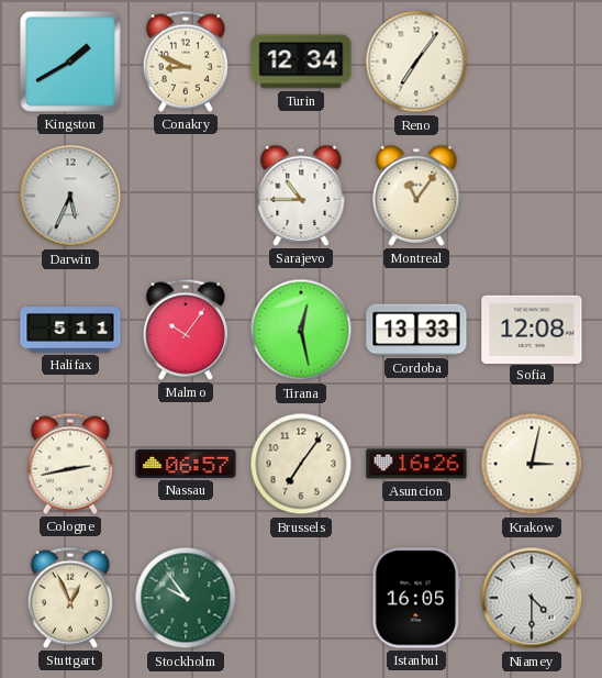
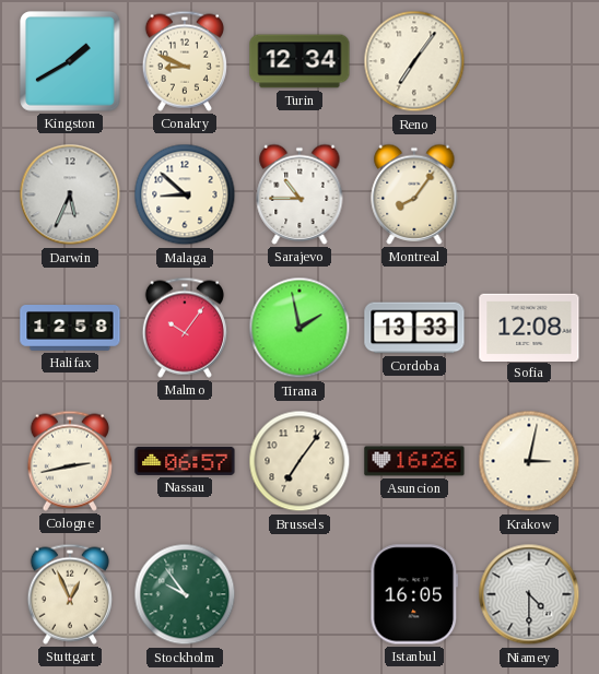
Malaga: none -> 8:52 (185, 194)
Montreal: 11:06 -> 8:06 (414, 194)
Halifax: 5:11 -> 12:58 (70, 328)
Tirana: 12:28 -> 1:58 (299, 328)
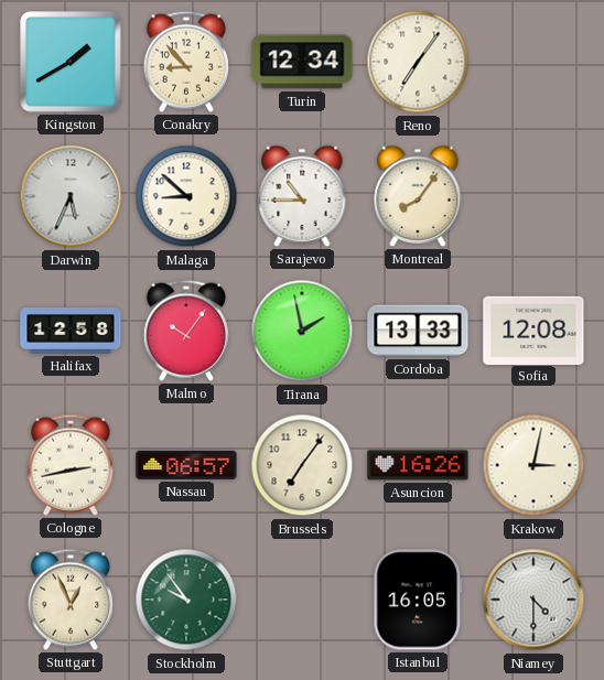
Conakry: 8:49 -> 8:53 (186, 62)
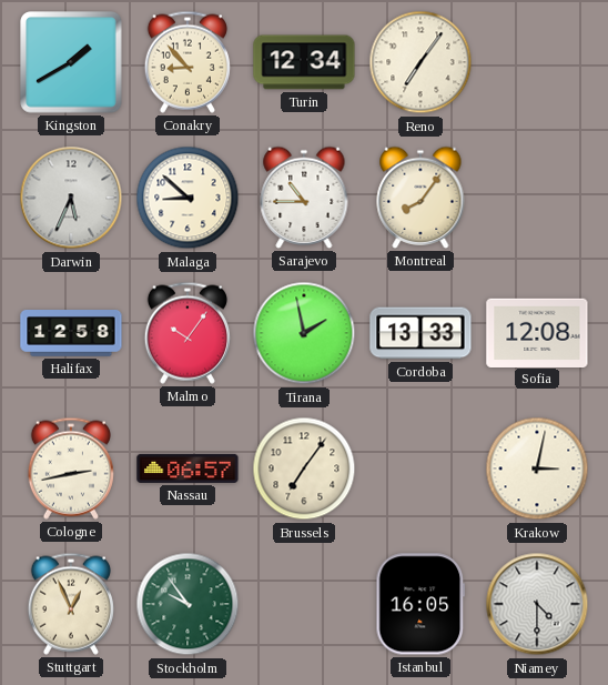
Asuncion: 16:26 -> none (418, 465)
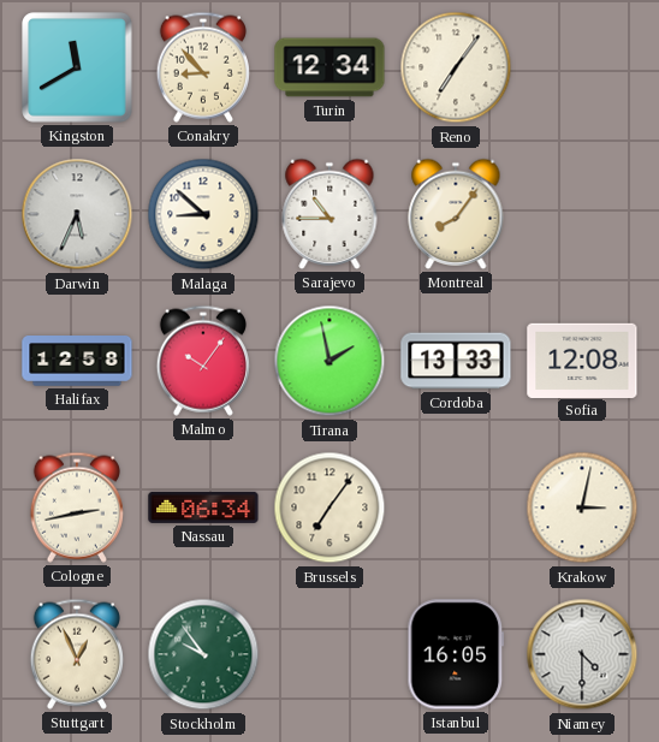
Kingston: 1:40 -> 11:40 (77, 67)
Nassau: 06:57 -> 06:34 (203, 507)
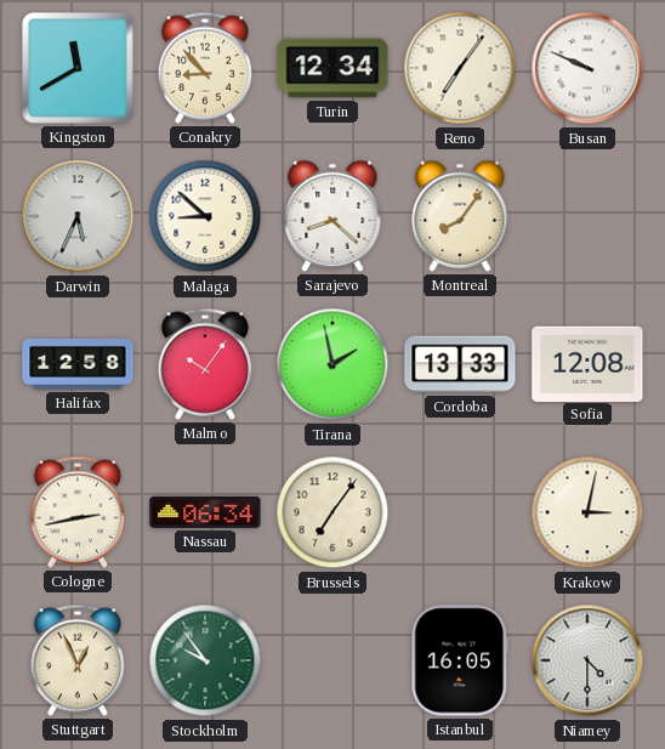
Busan: none -> 9:49 (587, 68)
Sarajevo: 10:45 -> 8:22 (332, 216)
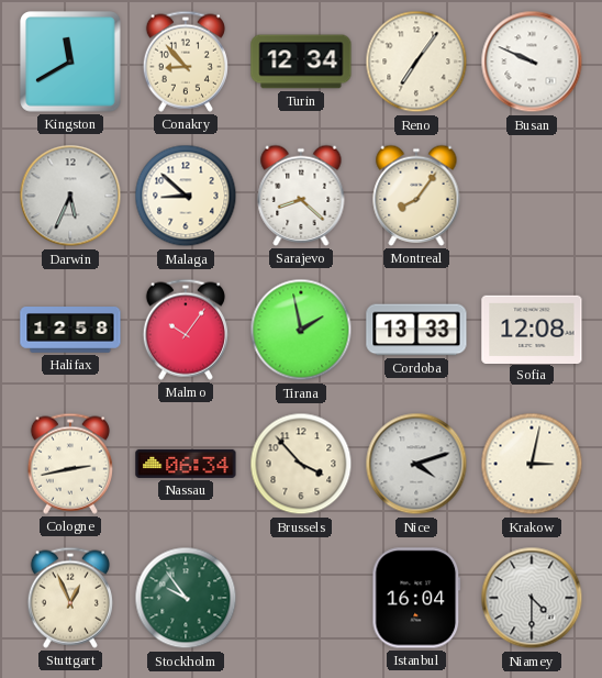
Brussels: 7:06 -> 3:53 (301, 464)
Nice: none -> 4:12 (416, 464)
Istanbul: 16:05 -> 16:04 (416, 598)
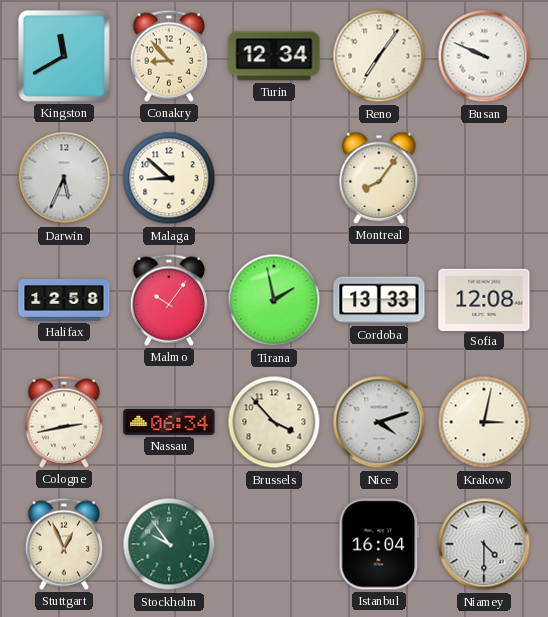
Sarajevo: 8:22 -> none (301, 196)
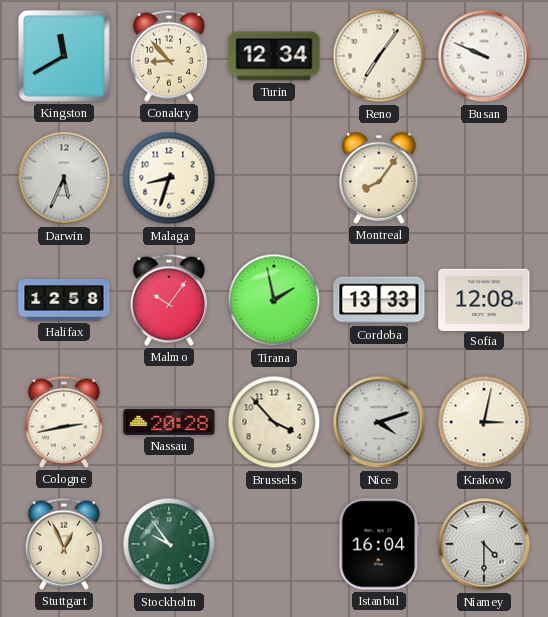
Malaga: 8:52 -> 8:33 (169, 178)
Nassau: 06:34 -> 20:28 (169, 422)
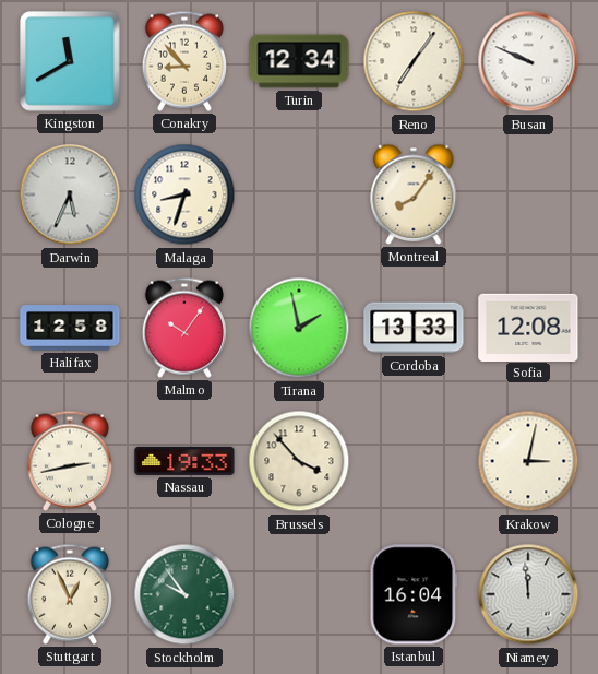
Nassau: 20:28 -> 19:33 (184, 461)
Nice: 4:12 -> none (379, 422)
Niamey: 4:30 -> 11:59 (528, 594)
